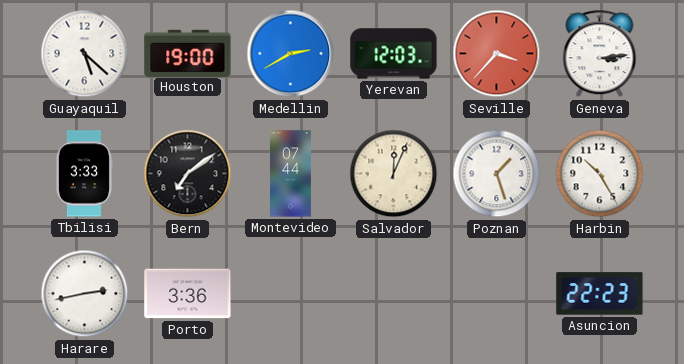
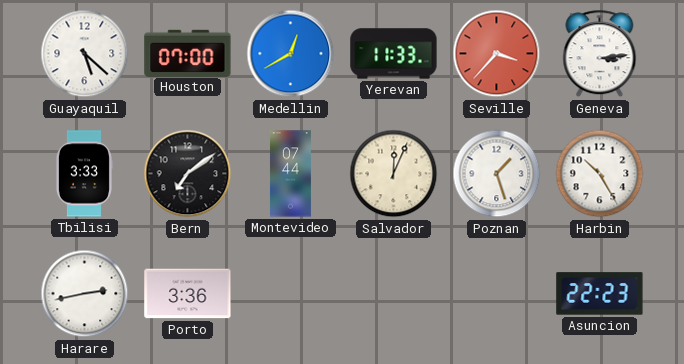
Houston: 19:00 -> 07:00 (188, 53)
Medellin: 2:40 -> 12:40 (291, 54)
Yerevan: 12:03 -> 11:33 (394, 54)
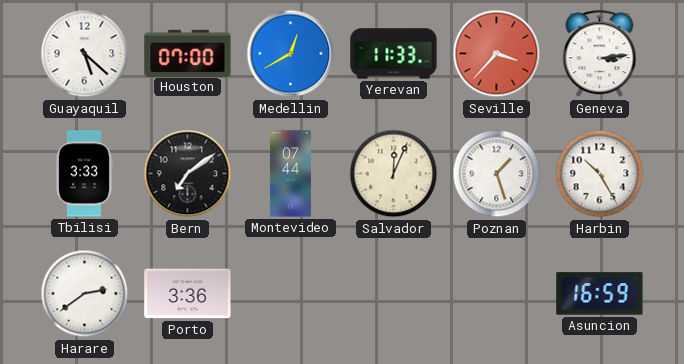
Harare: 2:43 -> 2:39 (85, 294)
Asuncion: 22:23 -> 16:59 (600, 294)
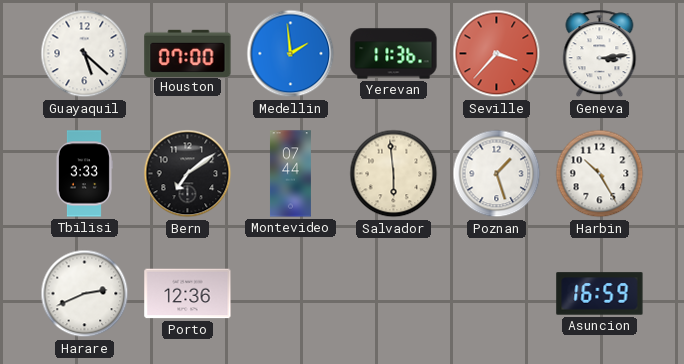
Medellin: 12:40 -> 1:59 (291, 54)
Yerevan: 11:33 -> 11:36 (394, 54)
Salvador: 12:04 -> 5:59 (394, 174)
Harare: 2:39 -> 2:41 (85, 294)
Porto: 3:36 -> 12:36 (188, 294)
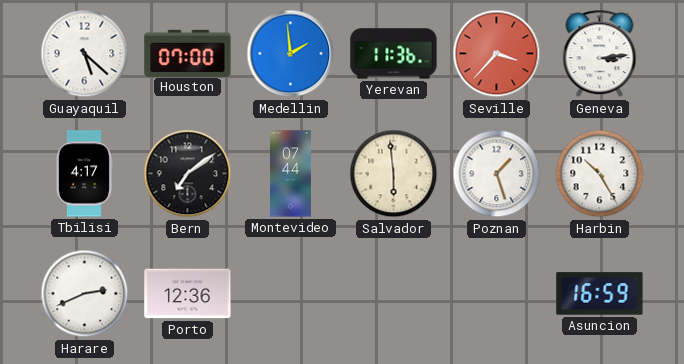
Tbilisi: 3:33 -> 4:17 (84, 174)
